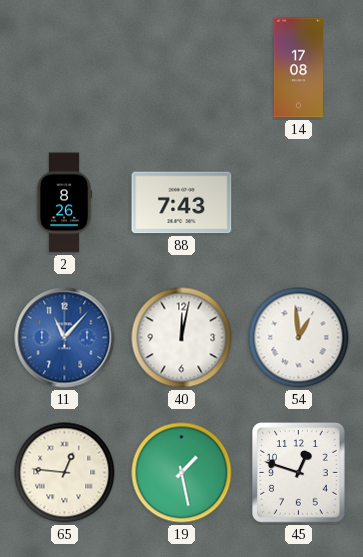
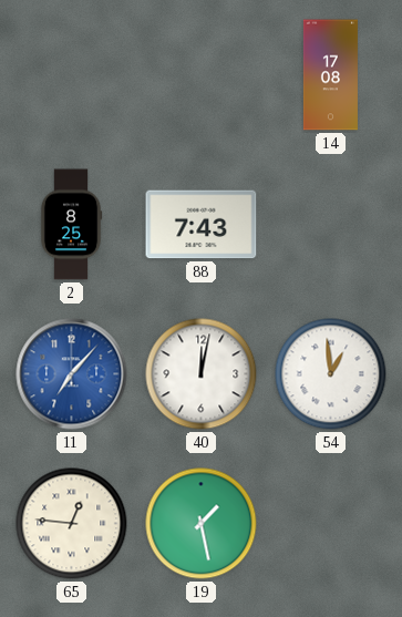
2: 8:26 -> 8:25 (71, 225)
11: 11:07 -> 7:07 (72, 374)
45: 12:48 -> none (299, 473)
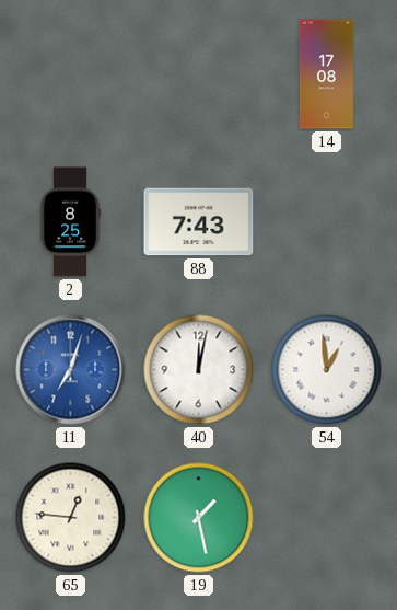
11: 7:07 -> 7:03 (71, 370)
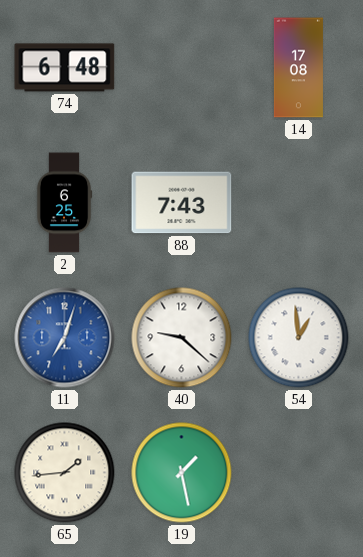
74: none -> 6:48 (65, 68)
2: 8:25 -> 6:25 (64, 203)
40: 12:02 -> 9:22 (182, 338)
65: 12:46 -> 1:44 (65, 473)
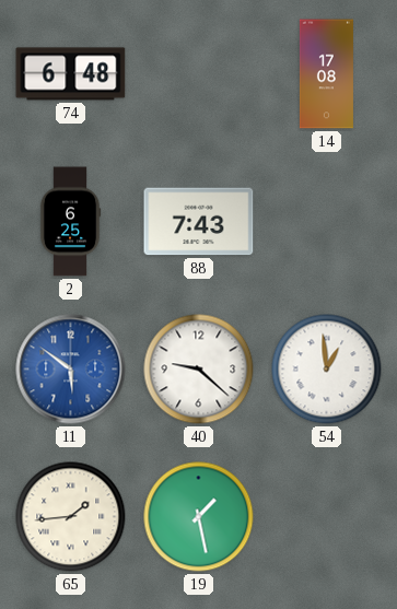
11: 7:03 -> 5:51 (71, 370)
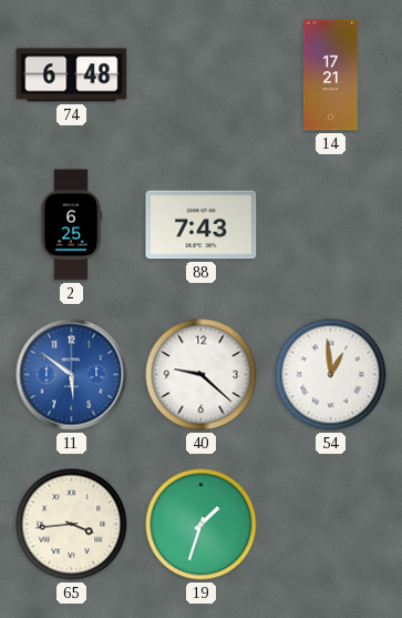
14: 17:08 -> 17:21 (330, 75)
65: 1:44 -> 3:44 (72, 525)
19: 1:28 -> 1:33 (202, 525)
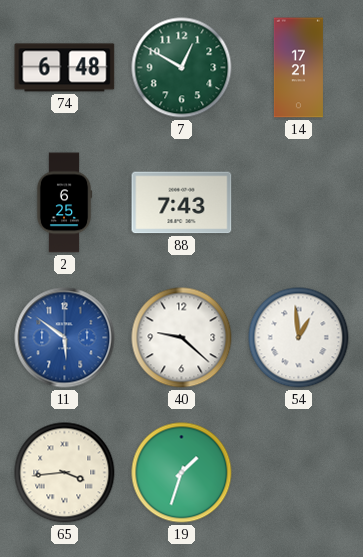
7: none -> 12:50 (182, 68)
